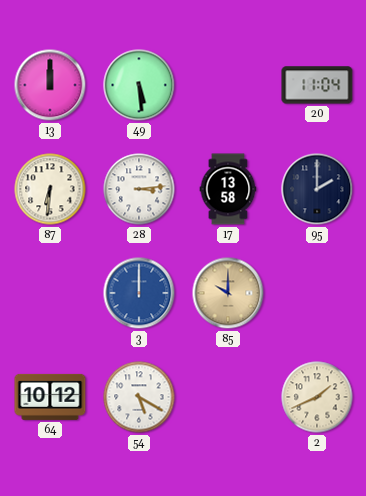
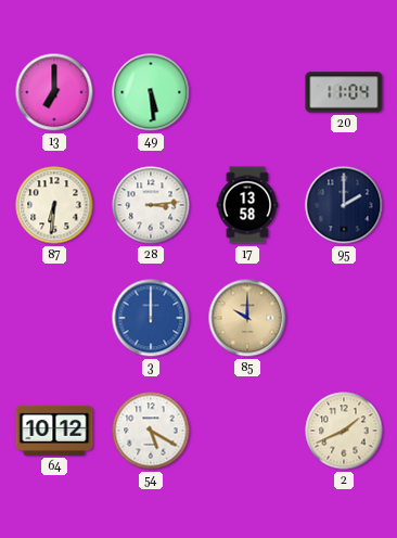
13: 12:00 -> 7:00 (54, 92)
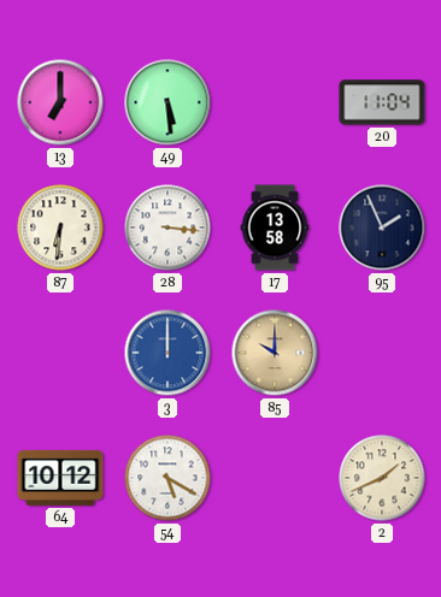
28: 3:14 -> 3:16 (167, 227)
95: 2:00 -> 1:56 (382, 227)
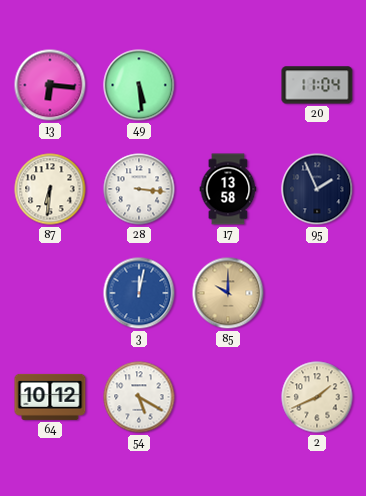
13: 7:00 -> 6:16 (50, 85)
3: 12:00 -> 12:02 (139, 293)
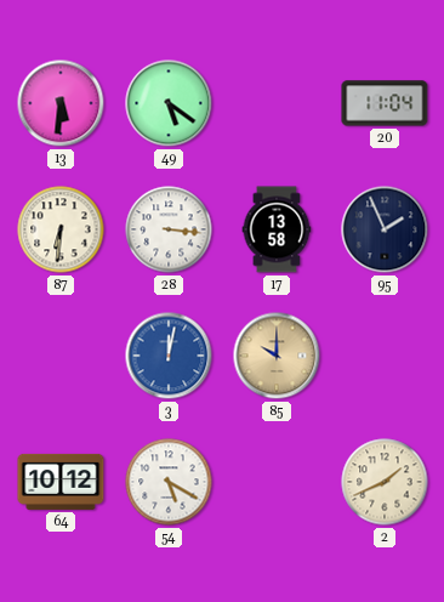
13: 6:16 -> 5:31 (61, 103)
49: 5:29 -> 5:21 (169, 103)
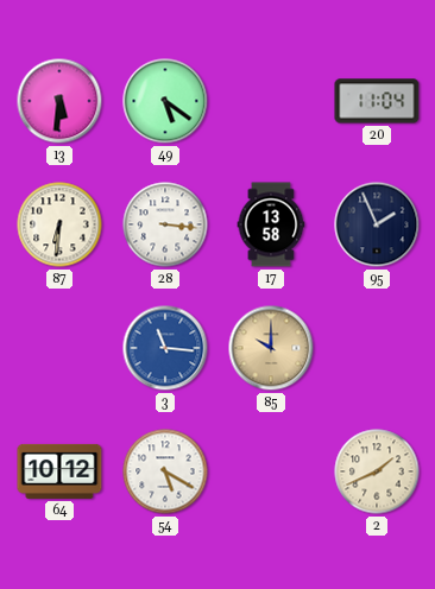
3: 12:02 -> 11:16 (165, 348)
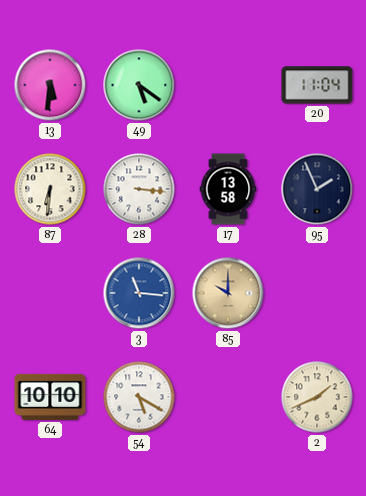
64: 10:12 -> 10:10 (50, 397)
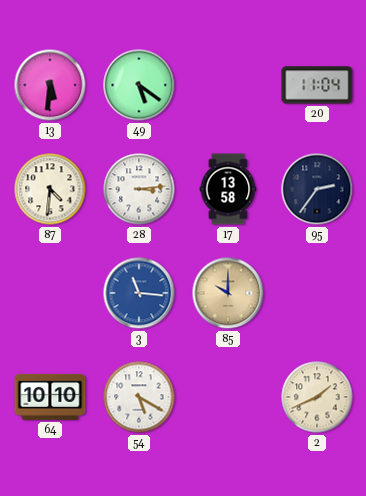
87: 6:31 -> 4:31 (50, 189)
28: 3:16 -> 3:14 (139, 189)
95: 1:56 -> 2:36 (317, 189)
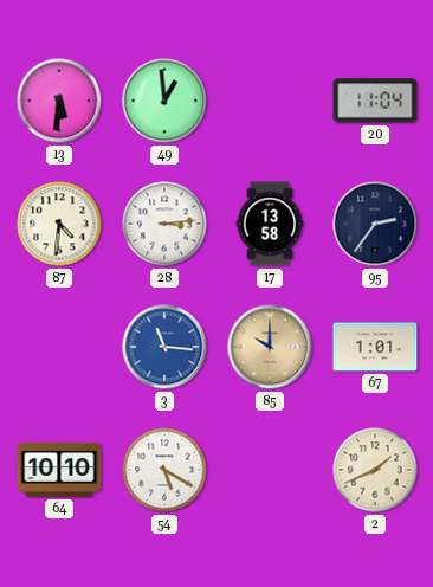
49: 5:21 -> 12:59 (164, 101)
67: none -> 1:01 (375, 347)
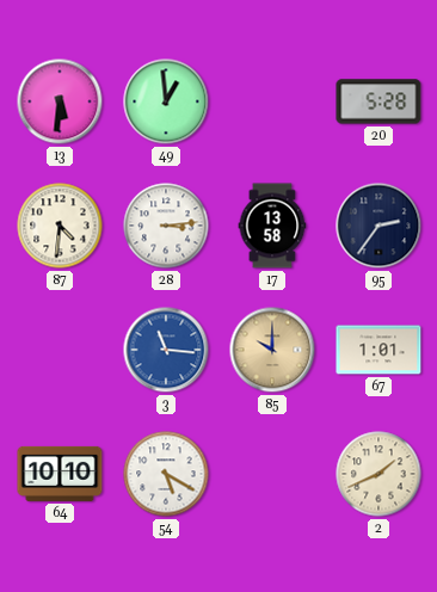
20: 11:04 -> 5:28 (378, 101)
